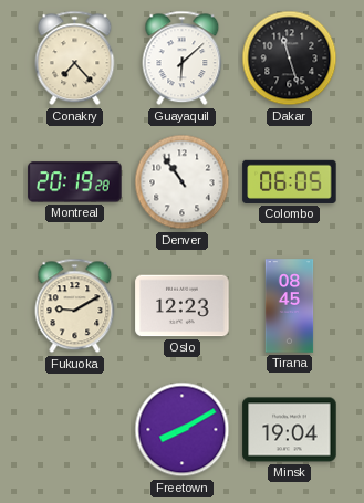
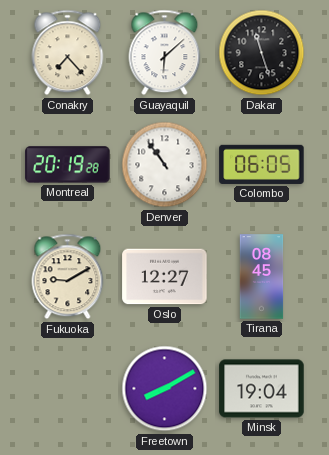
Oslo: 12:23 -> 12:27 (165, 277)
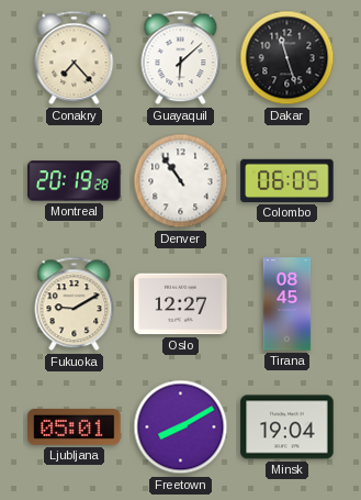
Ljubljana: none -> 05:01 (75, 426)
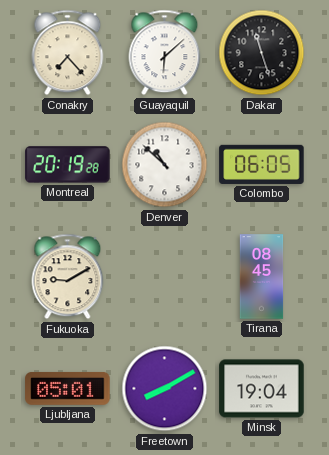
Denver: 10:54 -> 10:52 (165, 165)
Oslo: 12:27 -> none (181, 304)
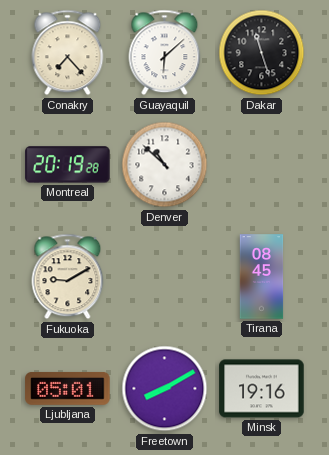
Colombo: 06:05 -> none (262, 164)
Minsk: 19:04 -> 19:16 (262, 389)
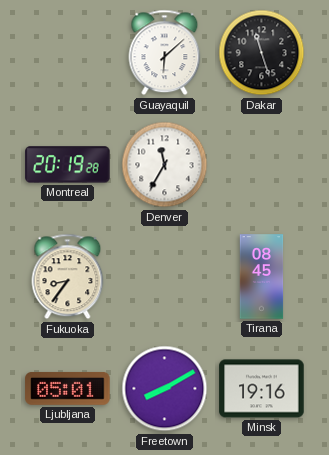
Conakry: 7:23 -> none (68, 53)
Denver: 10:52 -> 11:35 (165, 165)
Fukuoka: 9:10 -> 8:36 (68, 277)
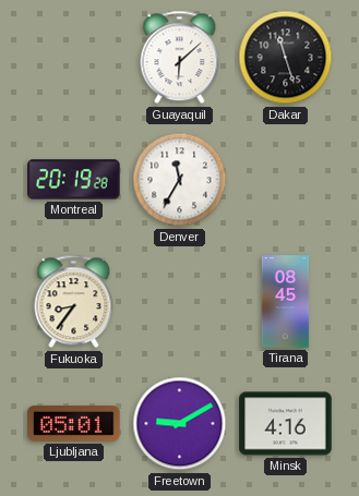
Freetown: 8:10 -> 9:10 (180, 424)
Minsk: 19:16 -> 4:16 (286, 424)
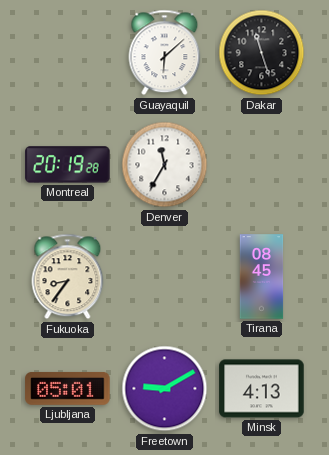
Minsk: 4:16 -> 4:13 (262, 389)
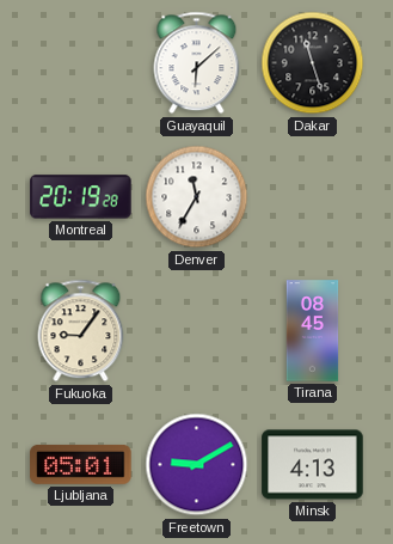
Fukuoka: 8:36 -> 9:06 (81, 331)
